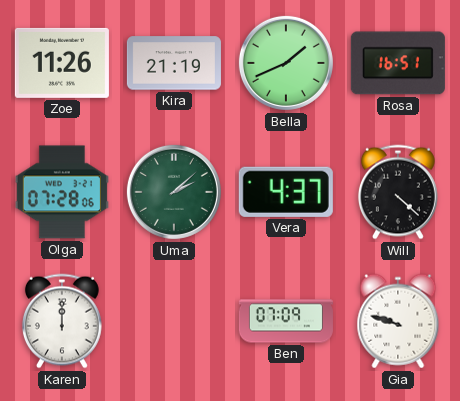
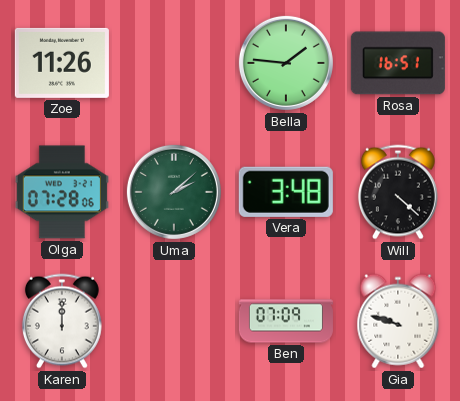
Kira: 21:19 -> none (174, 63)
Bella: 1:41 -> 1:46 (286, 63)
Vera: 4:37 -> 3:48 (286, 192)
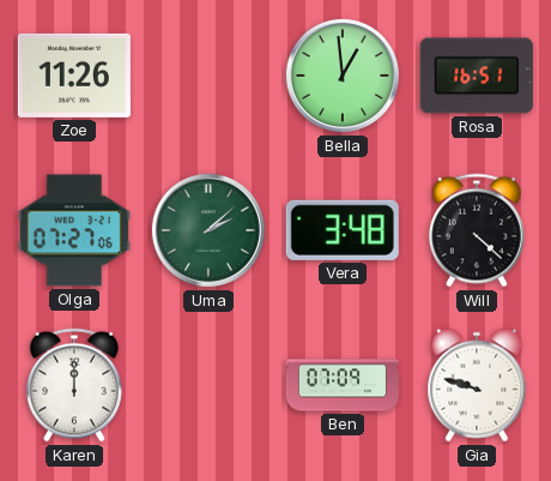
Bella: 1:46 -> 12:59 (343, 76)
Olga: 07:28 -> 07:27 (74, 230)
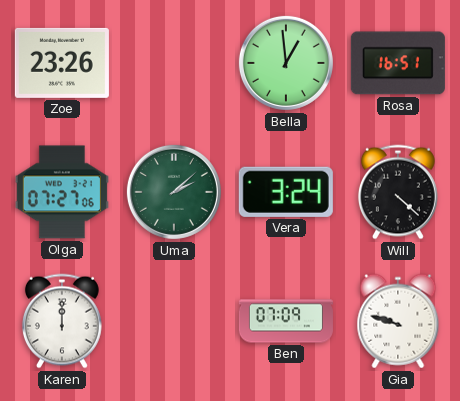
Zoe: 11:26 -> 23:26 (62, 63)
Vera: 3:48 -> 3:24 (286, 192)
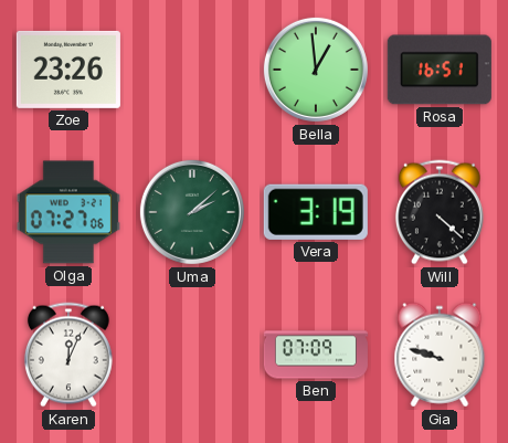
Vera: 3:24 -> 3:19 (316, 212)
Karen: 12:00 -> 12:04 (68, 355)
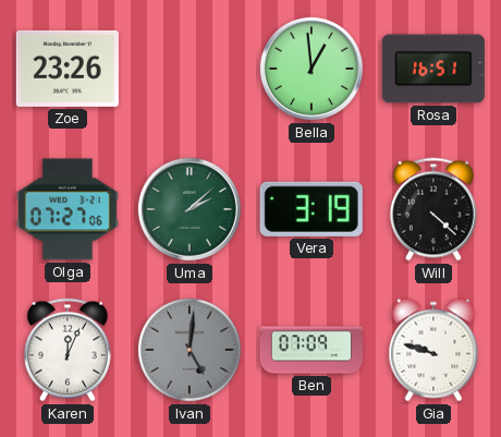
Ivan: none -> 5:01 (190, 350)
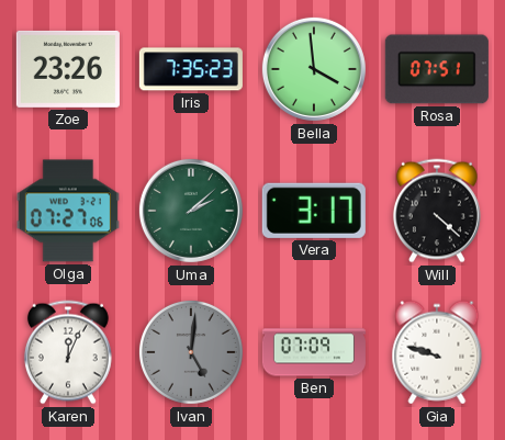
Iris: none -> 7:35 (191, 69)
Bella: 12:59 -> 3:59 (314, 69)
Rosa: 16:51 -> 07:51 (437, 69)
Vera: 3:19 -> 3:17 (314, 211)
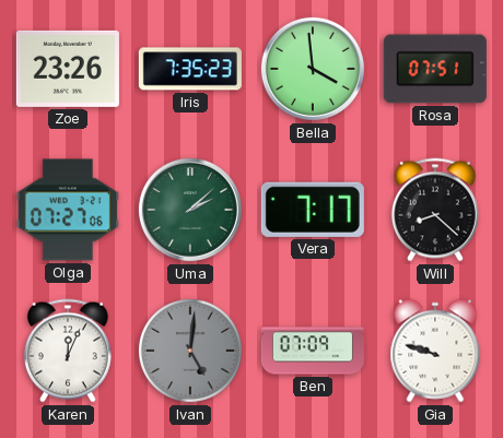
Vera: 3:17 -> 7:17 (313, 210)
Will: 4:22 -> 8:22 (435, 210)
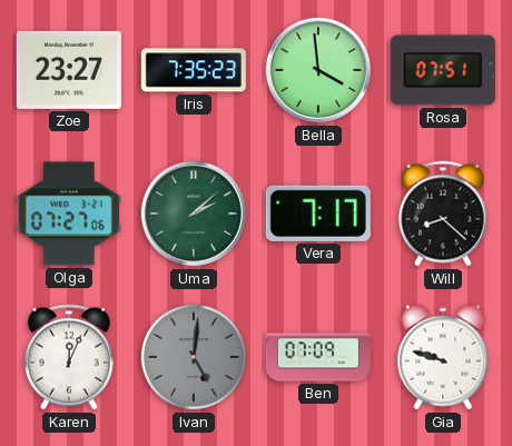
Zoe: 23:26 -> 23:27 (69, 70)
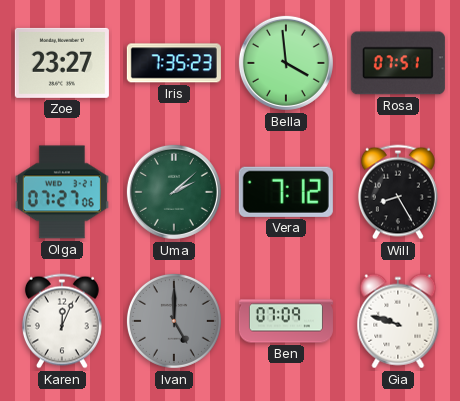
Vera: 7:17 -> 7:12 (286, 192)
Will: 8:22 -> 8:25 (398, 192)
Ivan: 5:01 -> 5:00 (174, 321)
